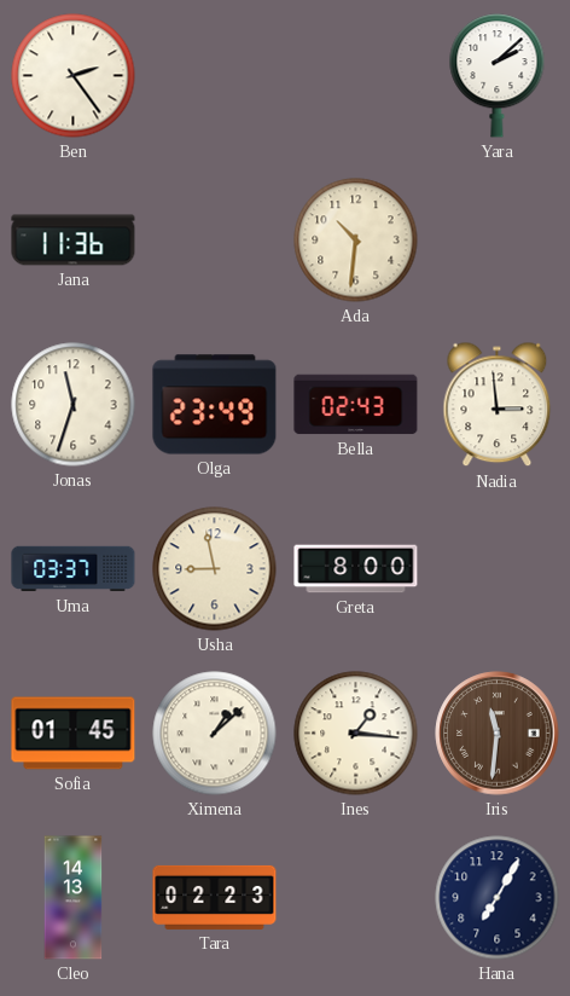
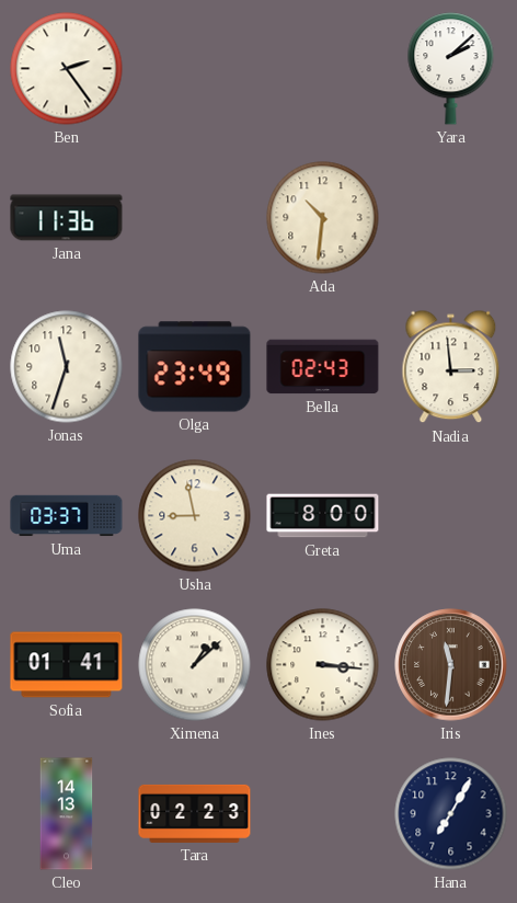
Sofia: 01:45 -> 01:41 (67, 665)
Ines: 1:16 -> 3:16 (323, 665)
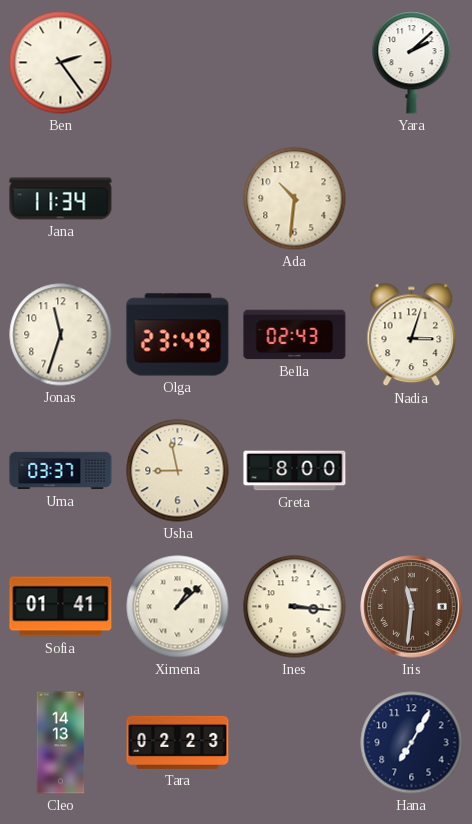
Jana: 11:36 -> 11:34 (61, 199)
Nadia: 2:59 -> 3:03 (412, 335)
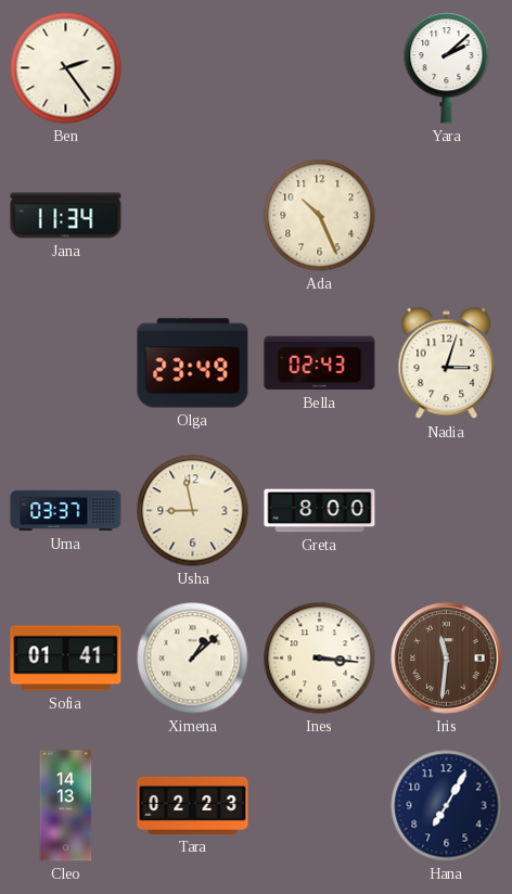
Ada: 10:31 -> 10:26 (320, 216)
Jonas: 11:33 -> none (61, 335)
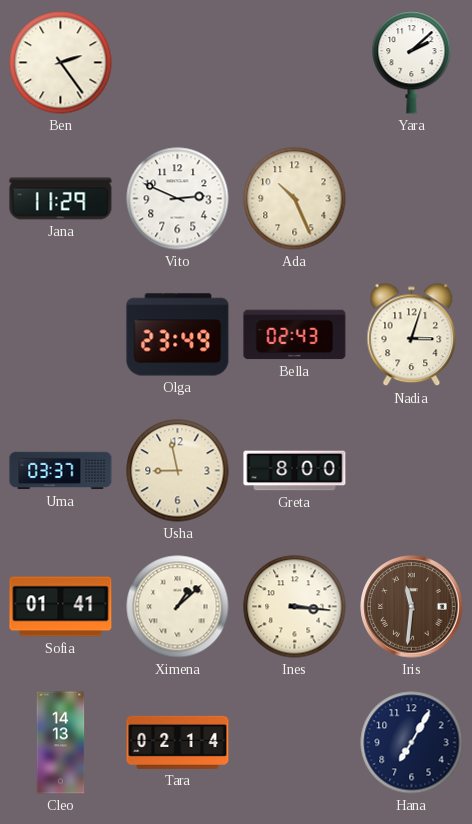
Jana: 11:34 -> 11:29 (61, 199)
Vito: none -> 2:49 (178, 199)
Tara: 02:23 -> 02:14 (178, 742)
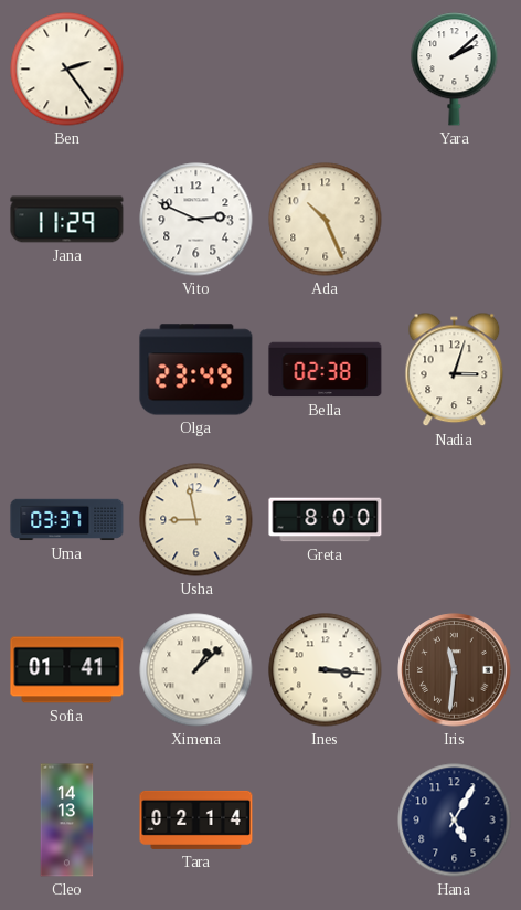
Bella: 02:43 -> 02:38 (326, 370)
Hana: 7:05 -> 5:05 (455, 821)
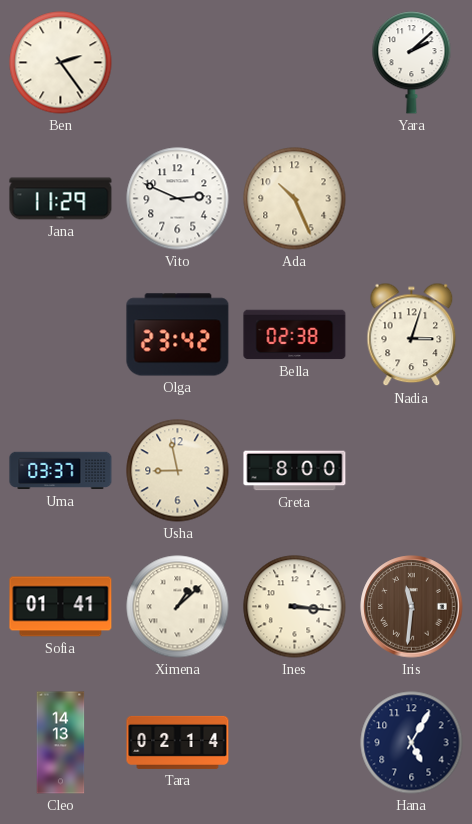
Olga: 23:49 -> 23:42 (178, 335)
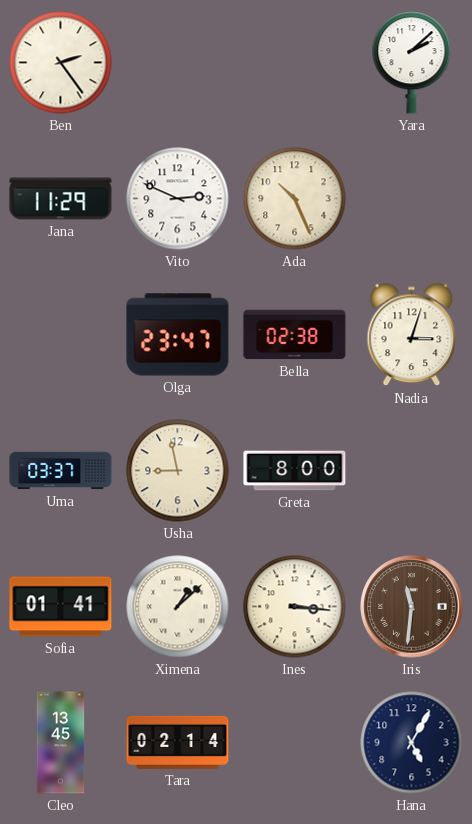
Olga: 23:42 -> 23:47 (178, 335)
Cleo: 14:13 -> 13:45 (61, 743)
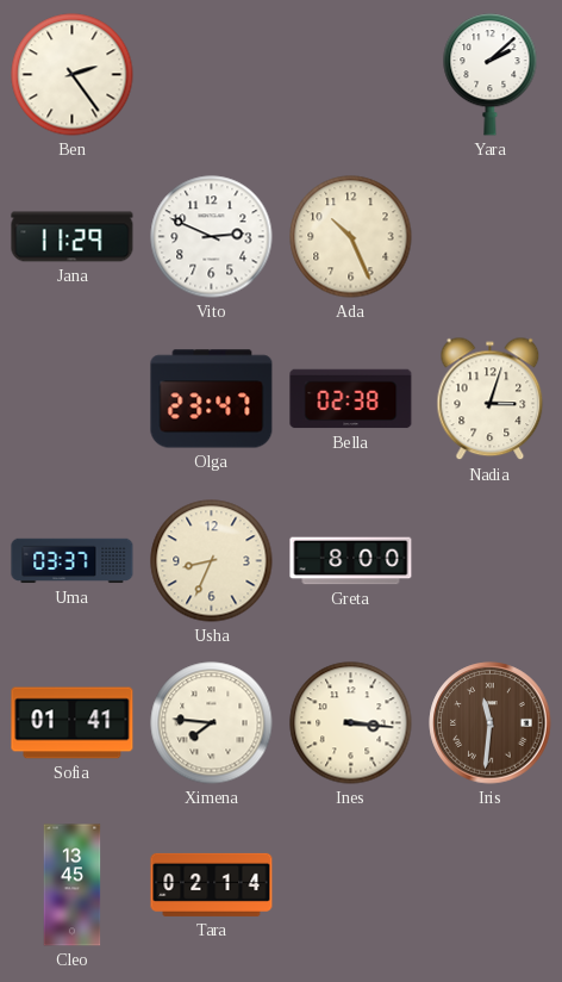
Usha: 8:58 -> 8:34 (212, 561)
Ximena: 1:08 -> 7:46 (212, 723)
Hana: 5:05 -> none (412, 743)
